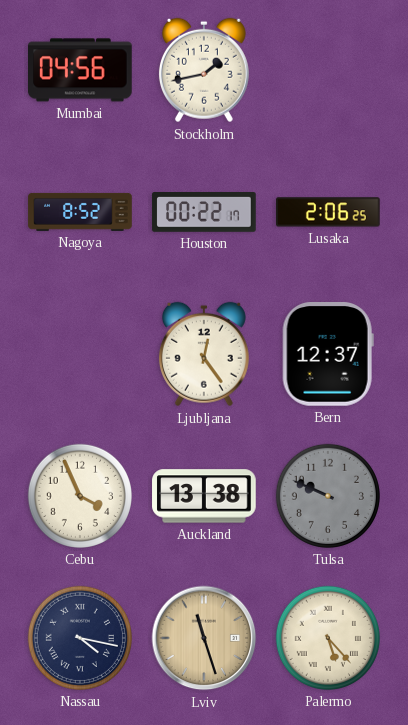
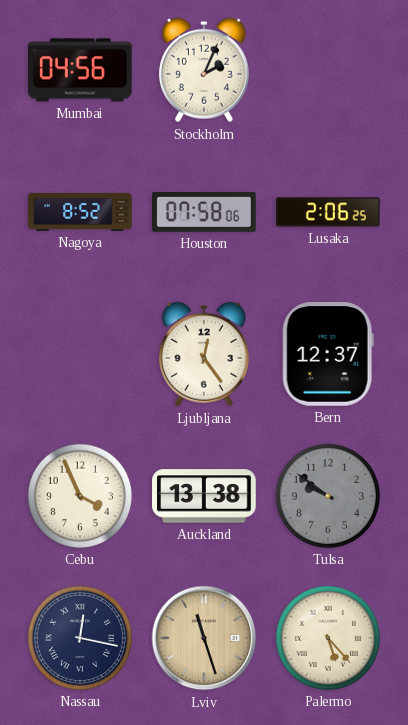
Stockholm: 1:43 -> 2:04 (204, 70)
Houston: 00:22 -> 07:58 (204, 213)
Tulsa: 9:49 -> 9:51 (328, 496)
Nassau: 4:17 -> 12:17 (80, 638)
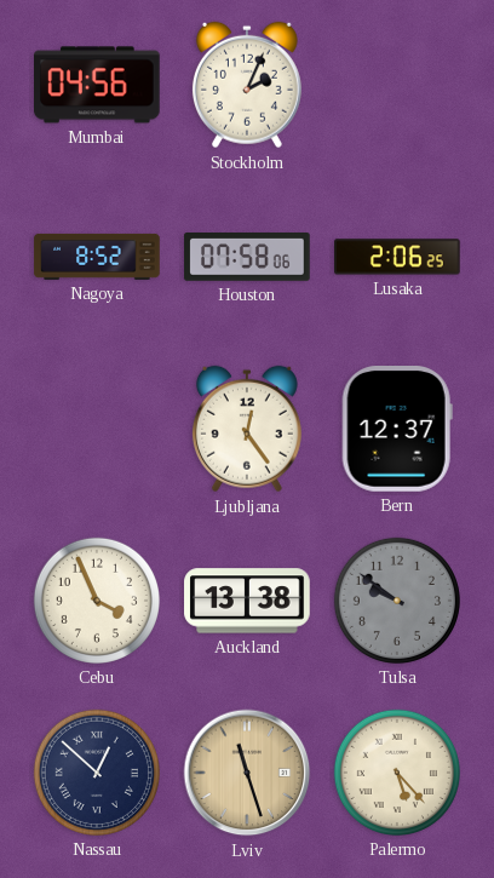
Nassau: 12:17 -> 12:52 (97, 773)
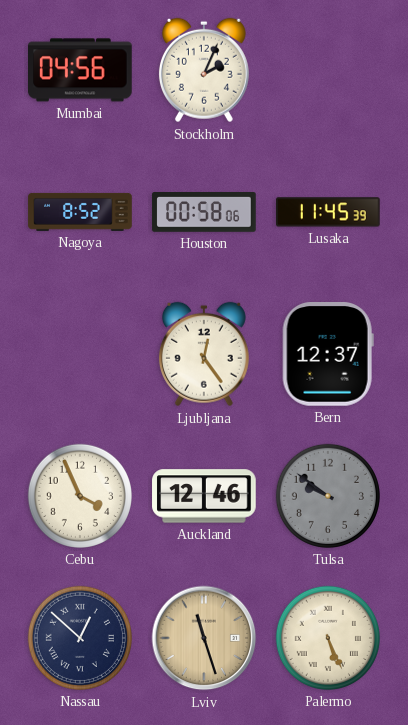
Houston: 07:58 -> 00:58 (204, 213)
Lusaka: 2:06 -> 11:45 (329, 212)
Auckland: 13:38 -> 12:46 (204, 496)
Palermo: 5:23 -> 5:26 (328, 638)
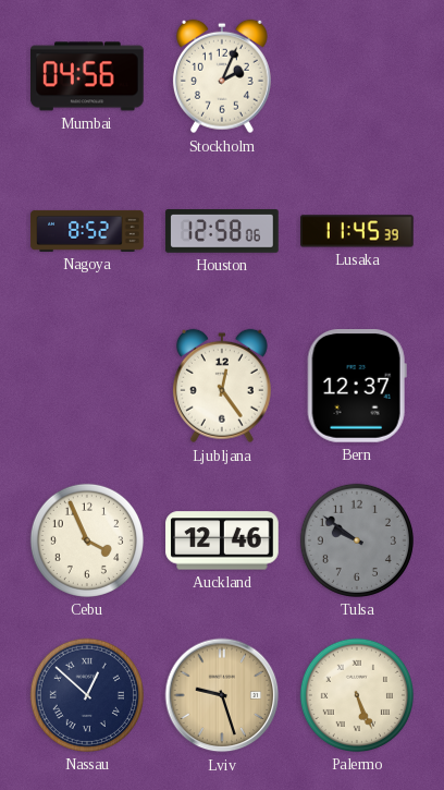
Houston: 00:58 -> 12:58 (222, 232)
Lviv: 11:27 -> 9:27 (222, 695)
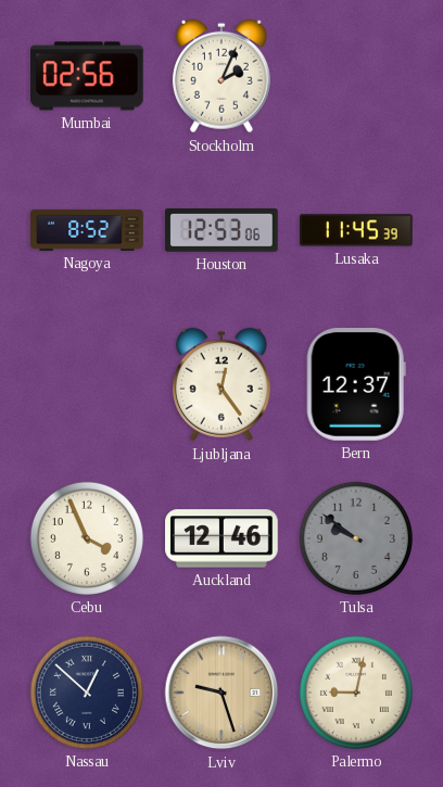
Mumbai: 04:56 -> 02:56 (87, 76)
Houston: 12:58 -> 12:53 (221, 231)
Palermo: 5:26 -> 9:02 (356, 693)
